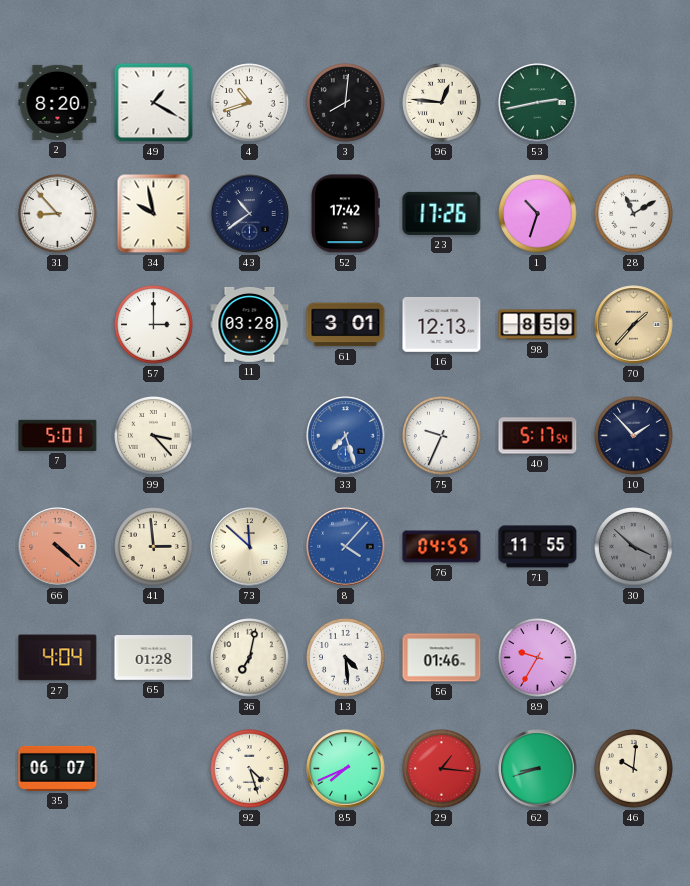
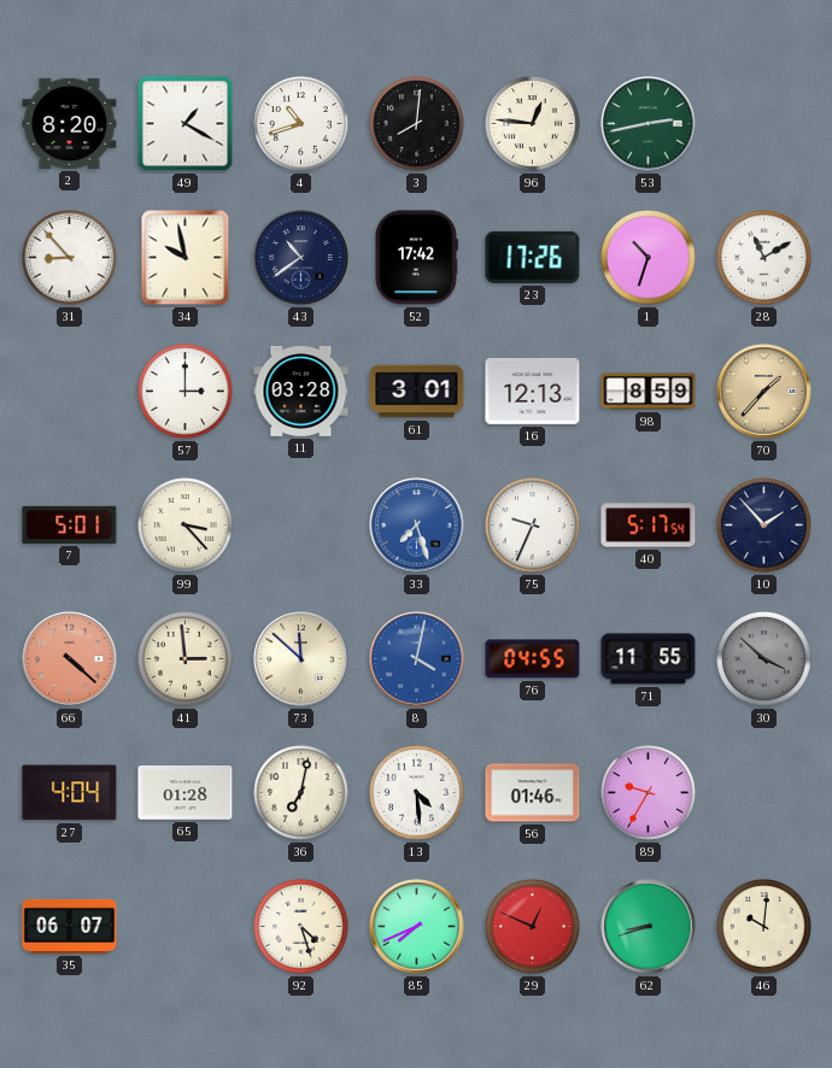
8: 4:07 -> 4:02 (417, 659)
29: 1:16 -> 12:49 (533, 927)
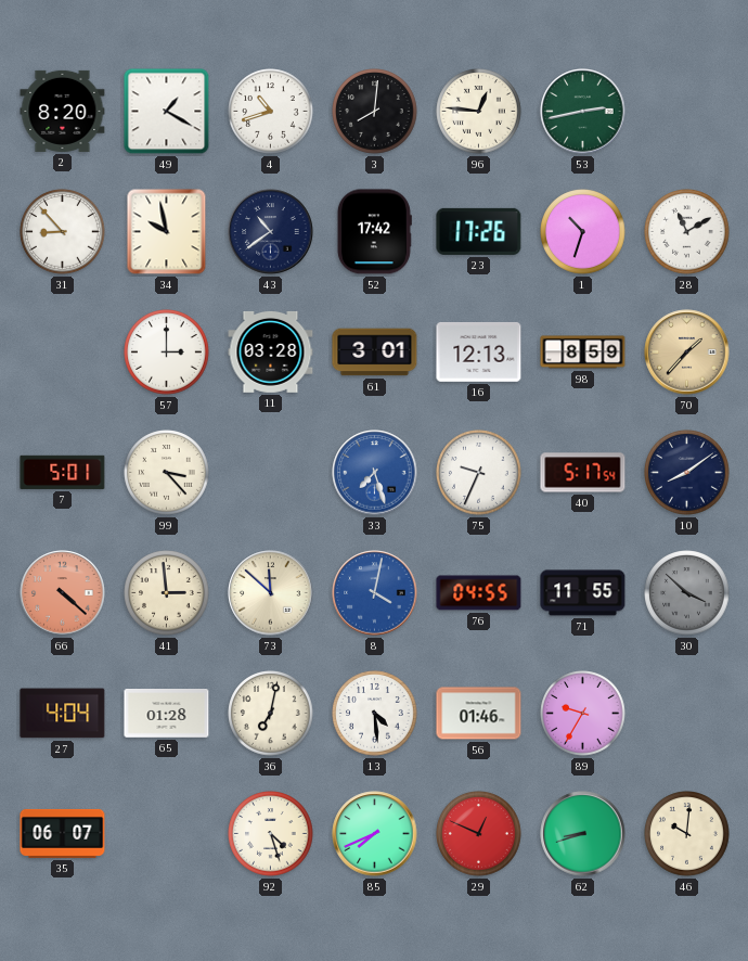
10: 1:53 -> 8:09 (687, 473)
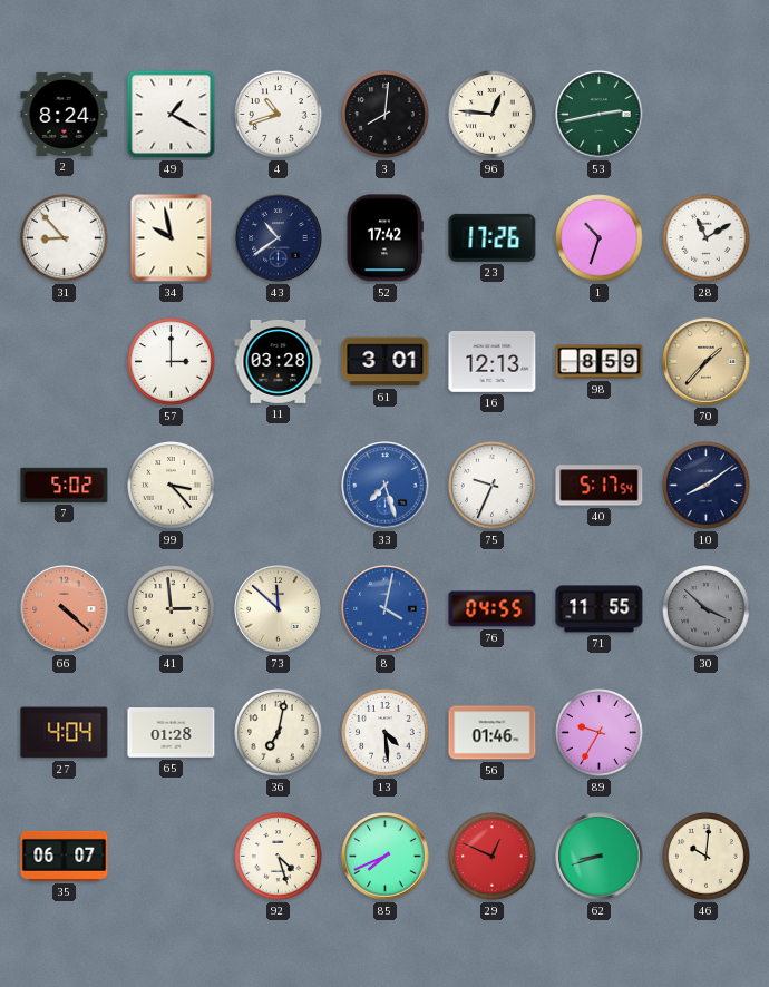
2: 8:20 -> 8:24 (65, 114)
7: 5:01 -> 5:02 (65, 485)
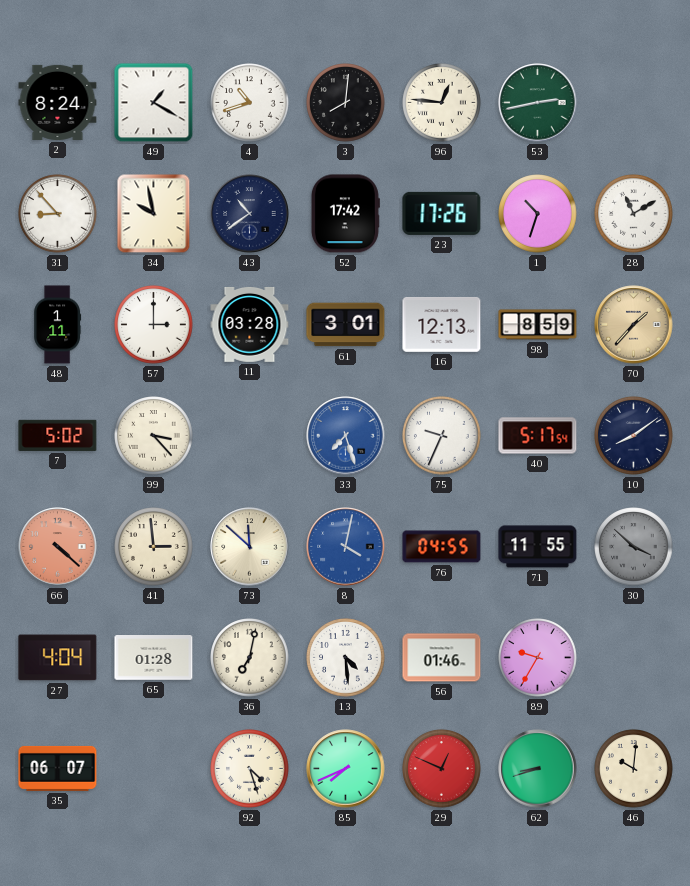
48: none -> 1:11 (58, 325)
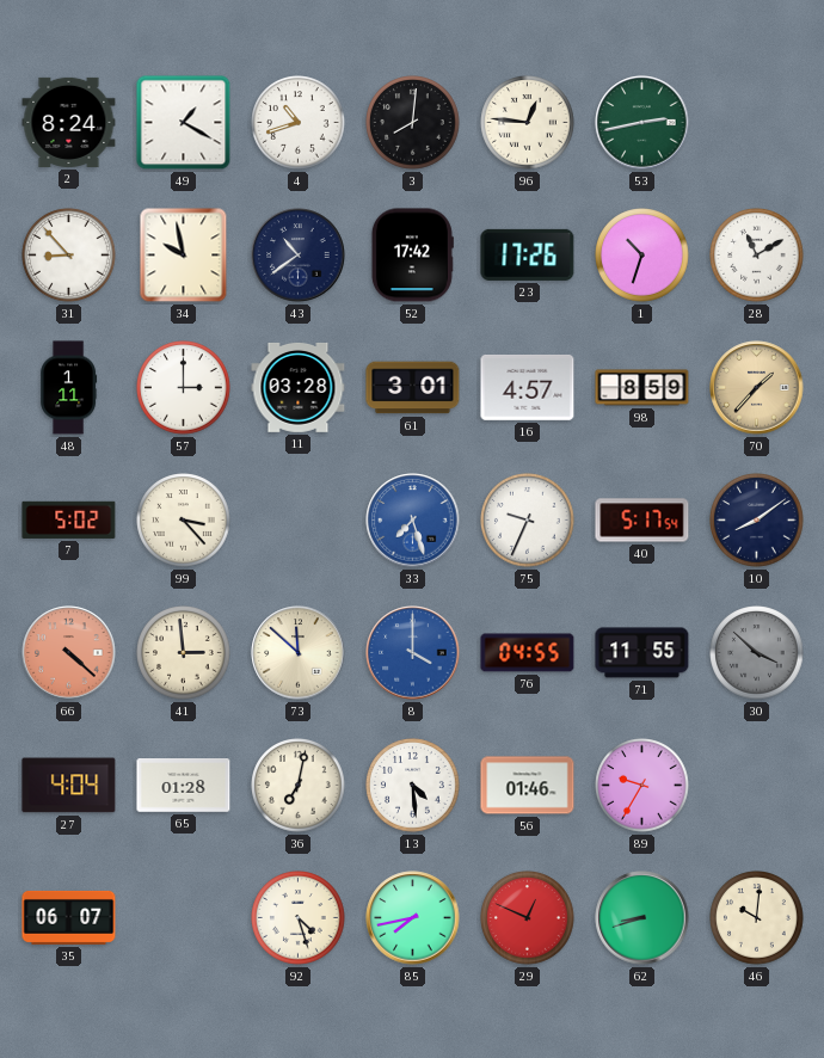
16: 12:13 -> 4:57 (528, 387)
8: 4:02 -> 4:00 (413, 653)
85: 7:41 -> 7:43 (413, 918)
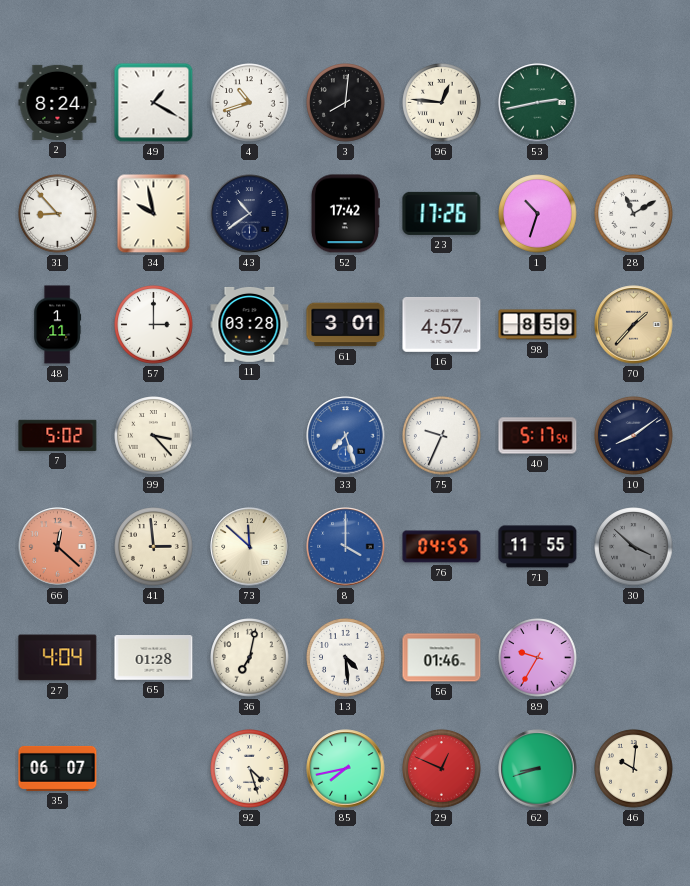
66: 4:22 -> 12:22 (58, 547)
